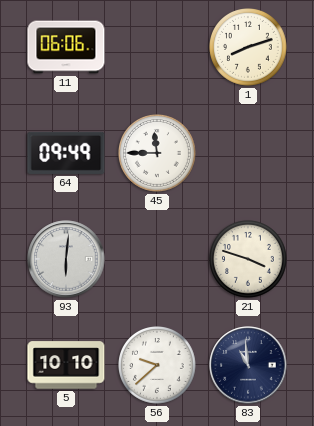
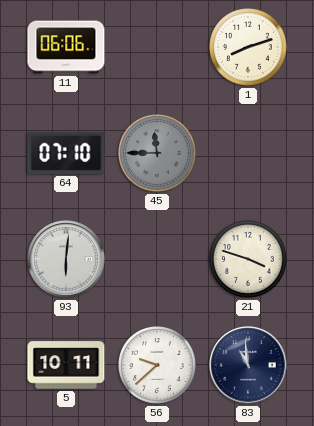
64: 09:49 -> 07:10 (66, 153)
45 dial: white -> grey (158, 154)
5: 10:10 -> 10:11 (66, 365)
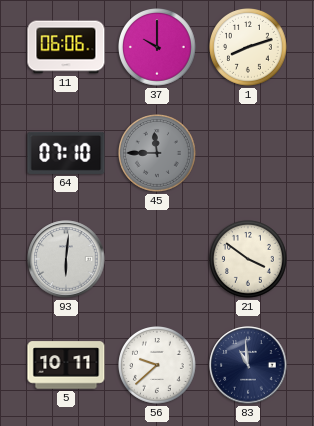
37: none -> 10:00 (158, 48)
21: 3:48 -> 3:51 (249, 260)
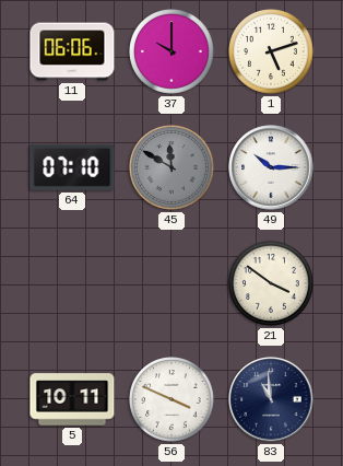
1: 8:12 -> 5:12 (272, 53)
45: 11:45 -> 11:50 (173, 168)
49: none -> 10:15 (271, 167)
93: 6:01 -> none (66, 259)
56: 9:38 -> 3:49 (173, 400)
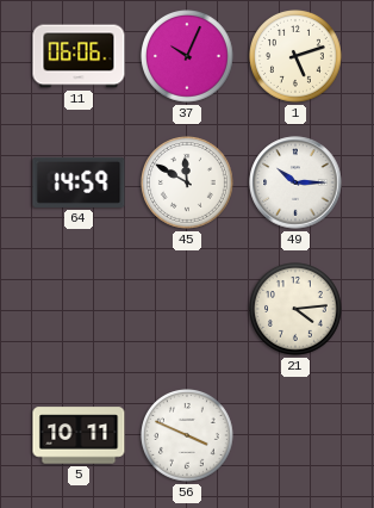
37: 10:00 -> 10:04 (188, 57)
64: 07:10 -> 14:59 (79, 182)
45 dial: grey -> white (188, 184)
21: 3:51 -> 4:14 (297, 310)
83: 10:59 -> none (271, 399)
